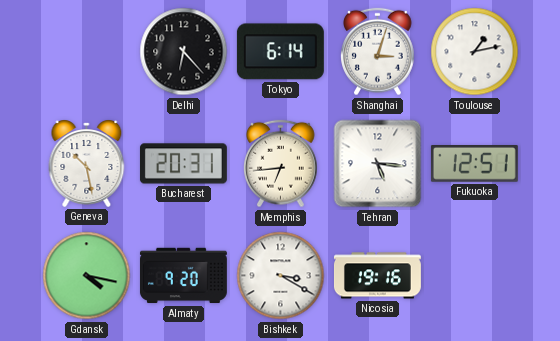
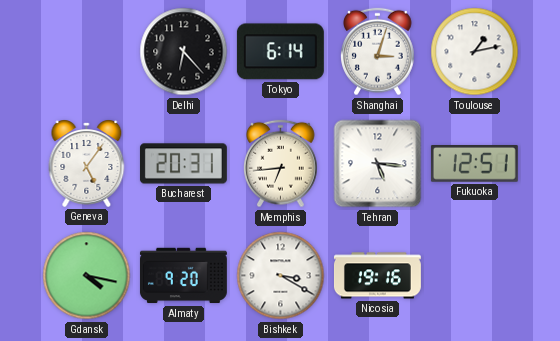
Geneva: 10:28 -> 5:06 (87, 163)
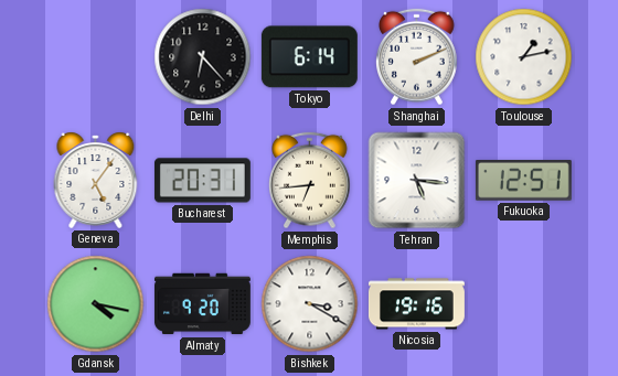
Shanghai: 3:03 -> 2:11 (417, 57)
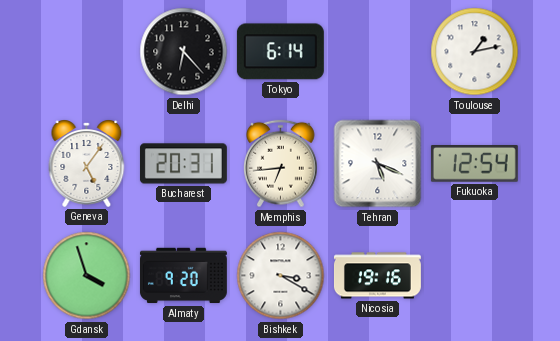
Shanghai: 2:11 -> none (417, 57)
Tehran: 5:16 -> 5:19 (378, 164)
Fukuoka: 12:51 -> 12:54 (474, 164)
Gdansk: 4:17 -> 3:57 (87, 276)
